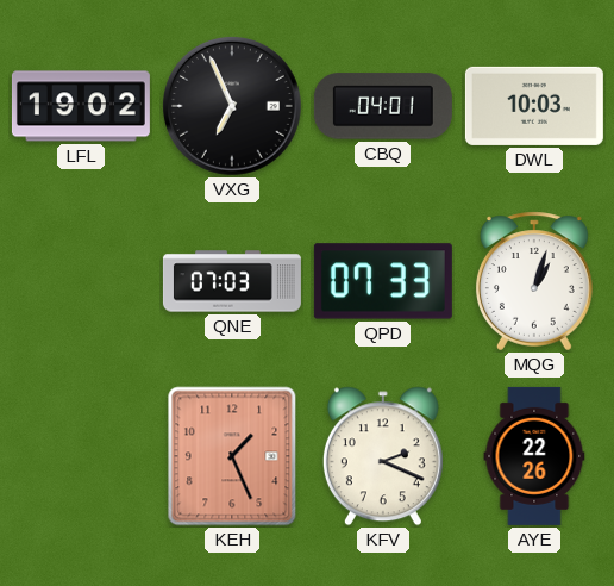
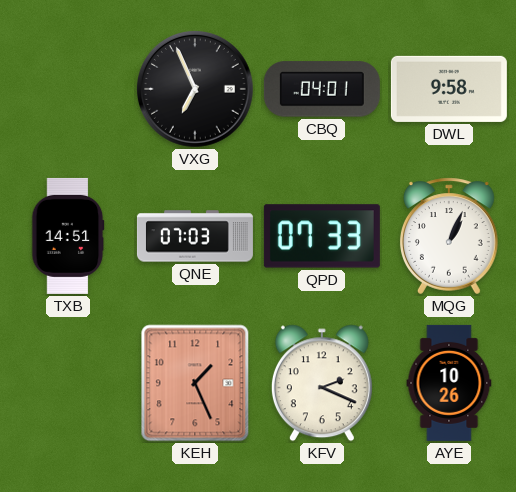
LFL: 19:02 -> none (81, 106)
DWL: 10:03 -> 9:58 (449, 89)
TXB: none -> 14:51 (68, 236)
MQG: 1:03 -> 1:04 (449, 236)
AYE: 22:26 -> 10:26 (449, 383)
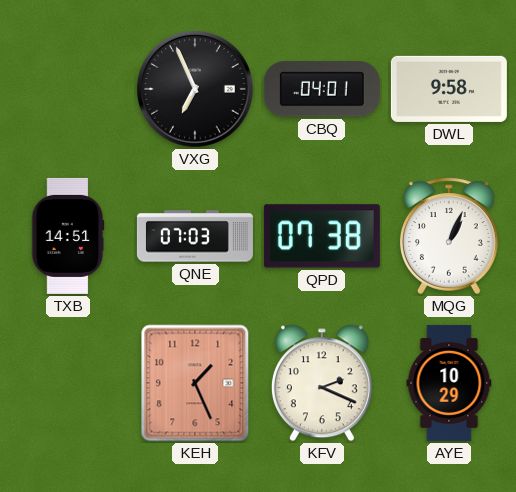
QPD: 07:33 -> 07:38 (322, 236)
AYE: 10:26 -> 10:29 (449, 383)
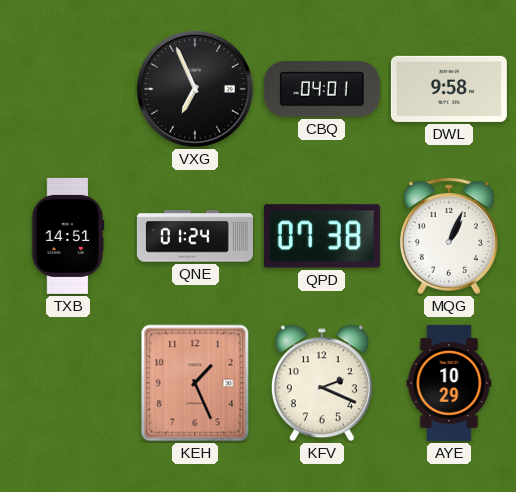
QNE: 07:03 -> 01:24 (195, 236)
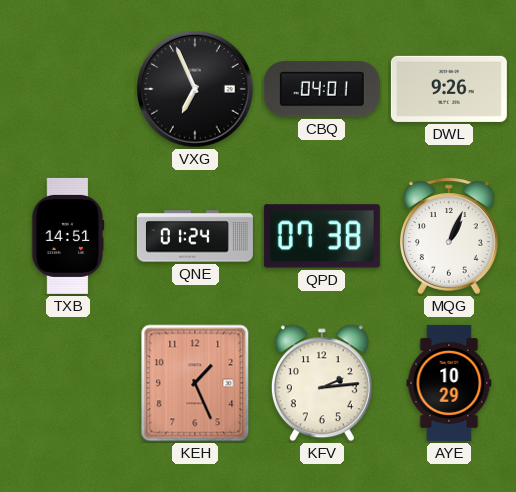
DWL: 9:58 -> 9:26 (449, 89)
KFV: 2:19 -> 2:14 (322, 383)
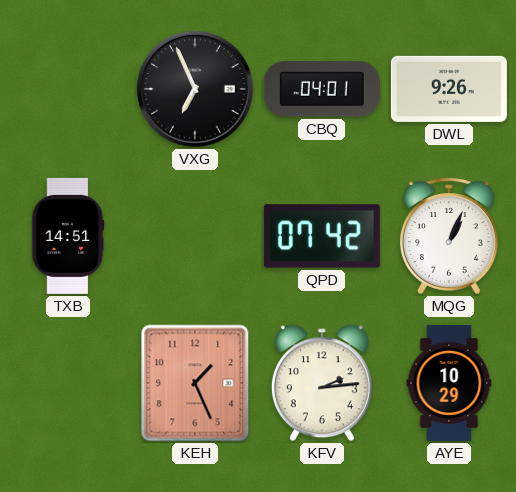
QNE: 01:24 -> none (195, 236)
QPD: 07:38 -> 07:42 (322, 236)
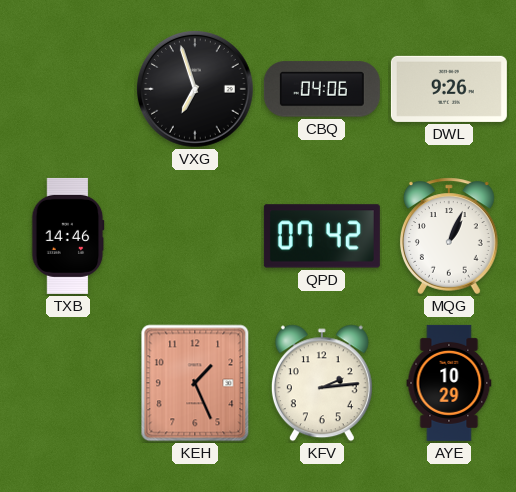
VXG: 6:56 -> 6:57 (195, 89)
CBQ: 04:01 -> 04:06 (322, 89)
TXB: 14:51 -> 14:46 (68, 236)
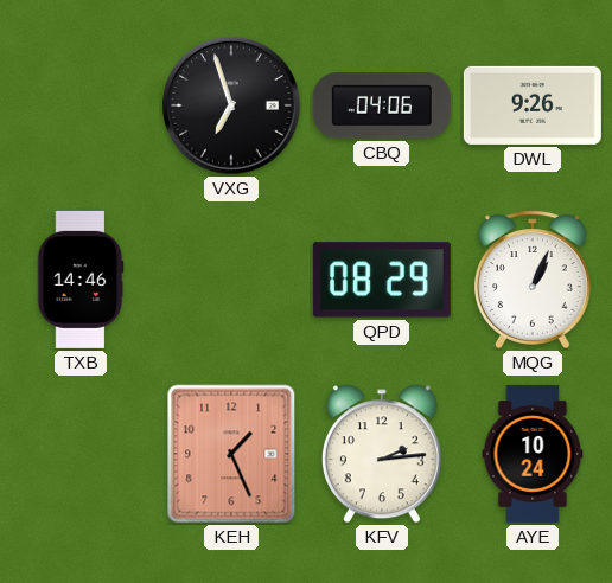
QPD: 07:42 -> 08:29 (382, 280)
AYE: 10:29 -> 10:24 (533, 454)
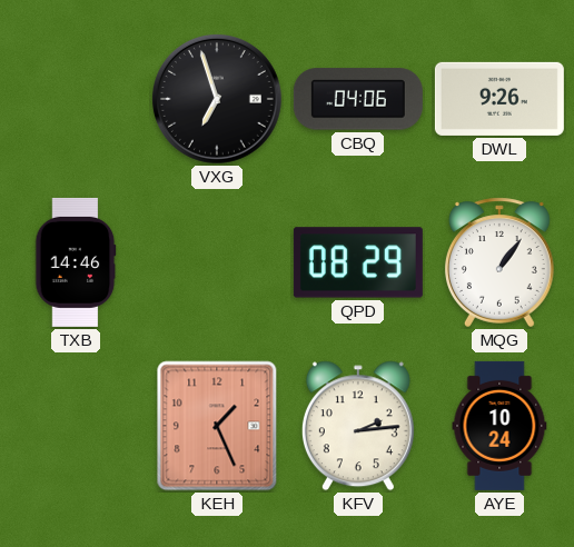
MQG: 1:04 -> 1:06 (499, 262)
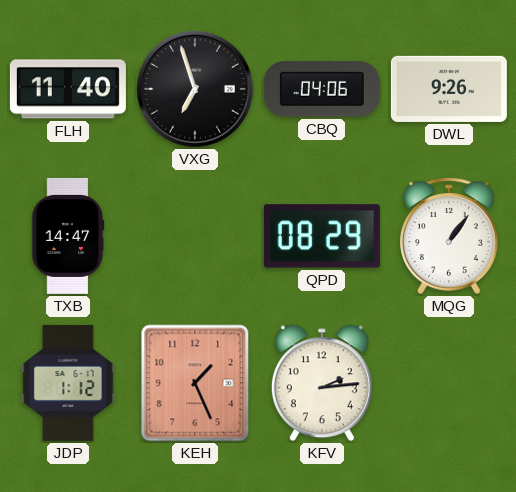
FLH: none -> 11:40 (68, 89)
TXB: 14:46 -> 14:47 (68, 236)
JDP: none -> 1:12 (68, 383)
AYE: 10:24 -> none (499, 426)
